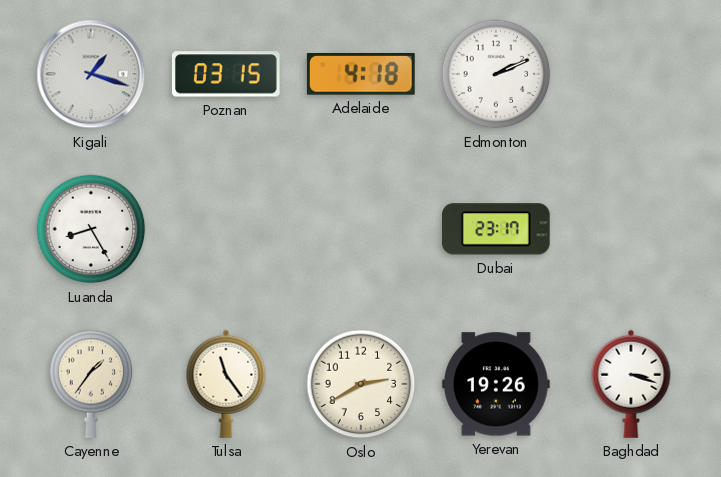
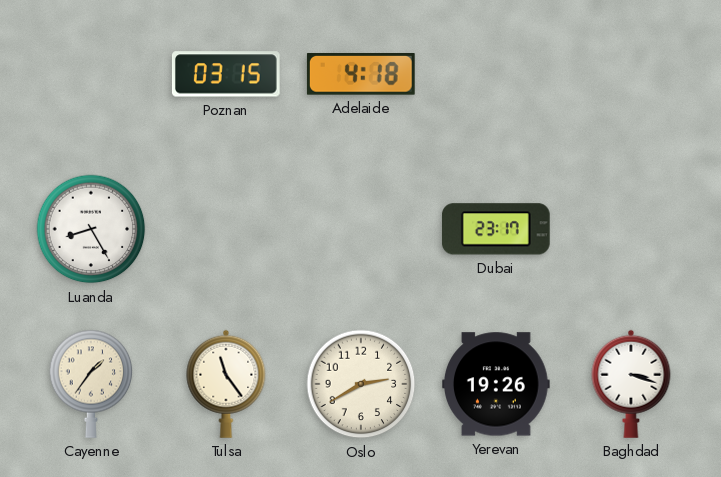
Kigali: 1:18 -> none (91, 74)
Edmonton: 2:11 -> none (496, 74)
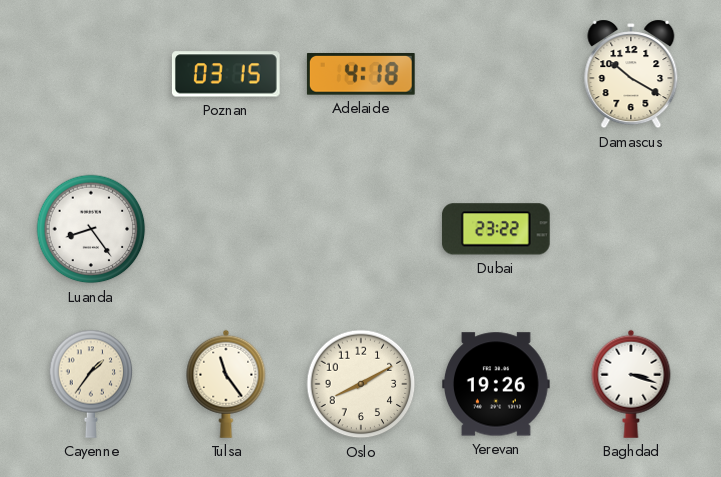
Damascus: none -> 10:20 (631, 74)
Luanda: 8:25 -> 8:24 (91, 229)
Dubai: 23:17 -> 23:22 (496, 229)
Oslo: 2:40 -> 8:10 (361, 384)
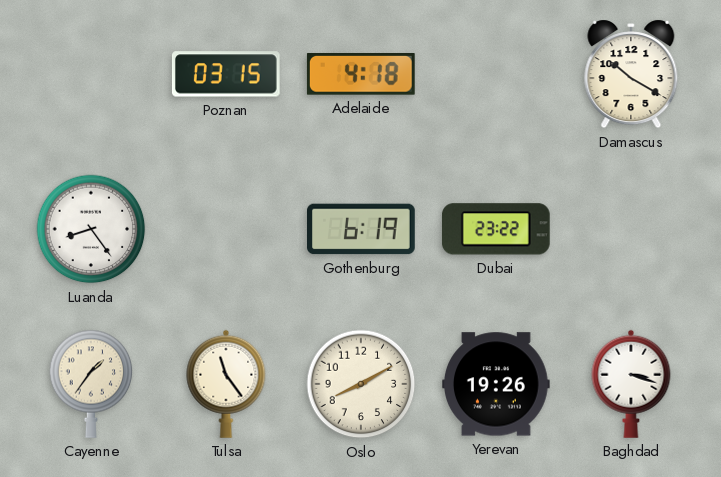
Gothenburg: none -> 6:19 (361, 229)
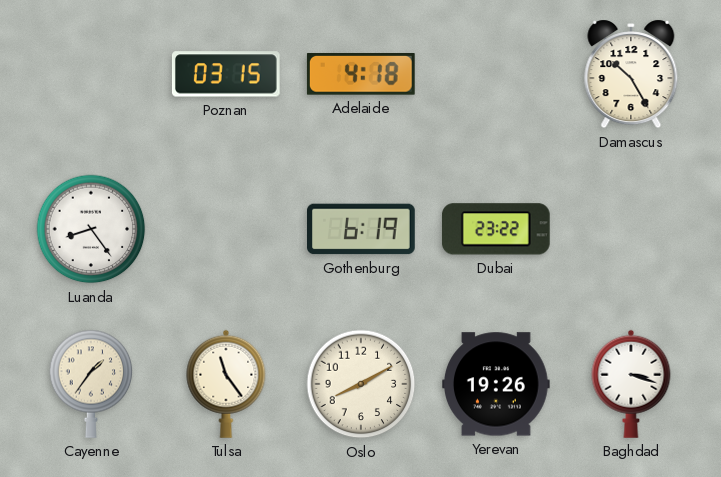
Damascus: 10:20 -> 10:25 (631, 74)
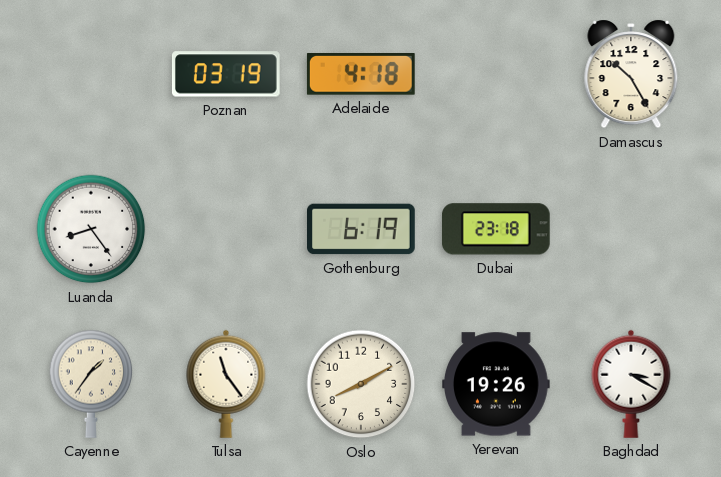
Poznan: 03:15 -> 03:19 (226, 74)
Dubai: 23:22 -> 23:18 (496, 229)
Baghdad: 3:18 -> 3:20 (631, 384)
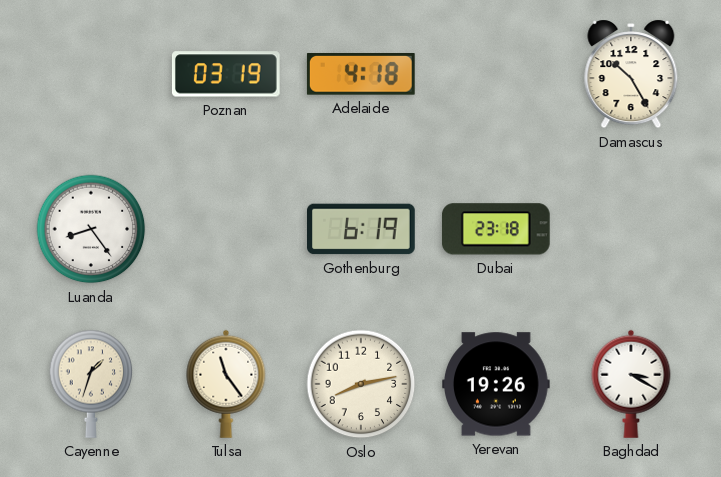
Cayenne: 1:36 -> 1:33 (91, 384)
Oslo: 8:10 -> 8:13 (361, 384)
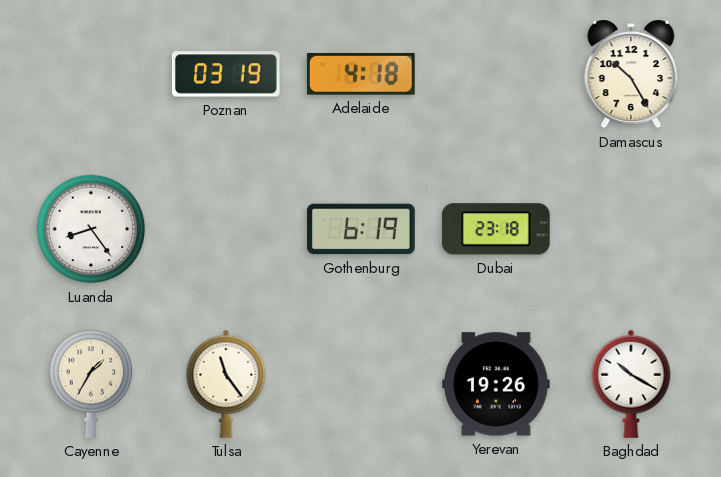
Cayenne: 1:33 -> 1:35 (91, 384)
Oslo: 8:13 -> none (361, 384)
Baghdad: 3:20 -> 10:20 (631, 384)
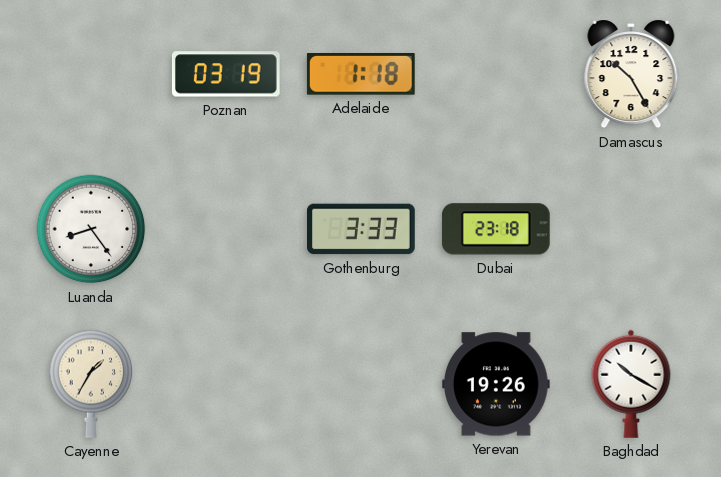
Adelaide: 4:18 -> 1:18 (361, 75)
Gothenburg: 6:19 -> 3:33 (361, 229)
Tulsa: 11:24 -> none (226, 384)
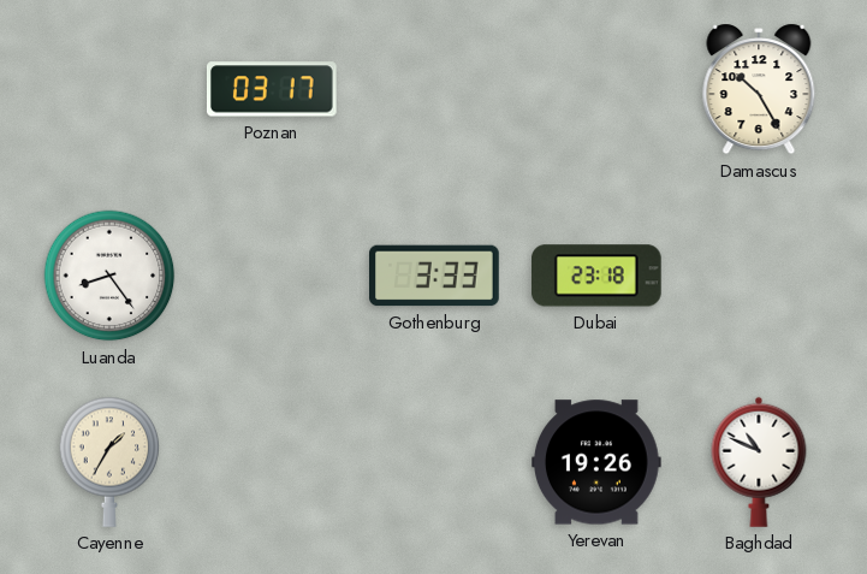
Poznan: 03:19 -> 03:17 (272, 89)
Adelaide: 1:18 -> none (361, 75)
Baghdad: 10:20 -> 10:49 (759, 462)
